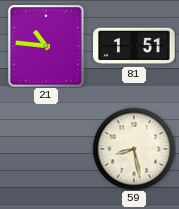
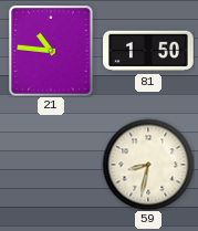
81: 1:51 -> 1:50 (148, 51)
59: 8:28 -> 8:32 (148, 165)
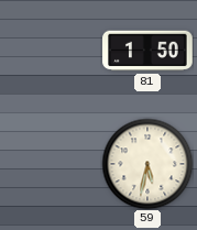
21: 10:46 -> none (51, 51)
59: 8:32 -> 5:32 (147, 164)
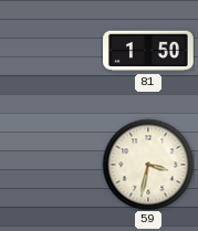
59: 5:32 -> 3:32 (148, 165)
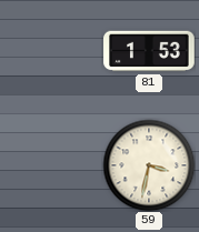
81: 1:50 -> 1:53 (149, 51)
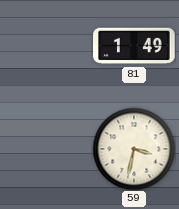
81: 1:53 -> 1:49 (134, 46)
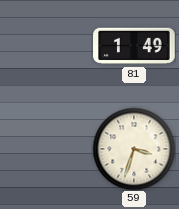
59: 3:32 -> 3:33 (134, 149)
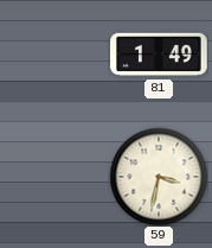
59: 3:33 -> 3:32 (159, 177)
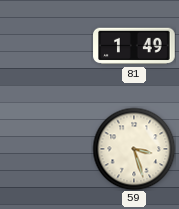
59: 3:32 -> 3:27 (134, 149)
